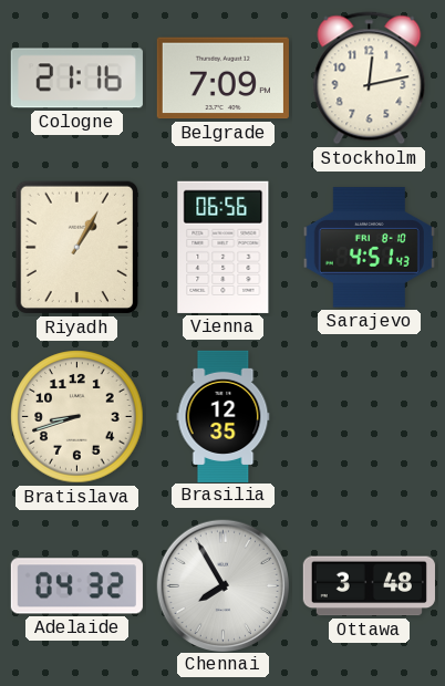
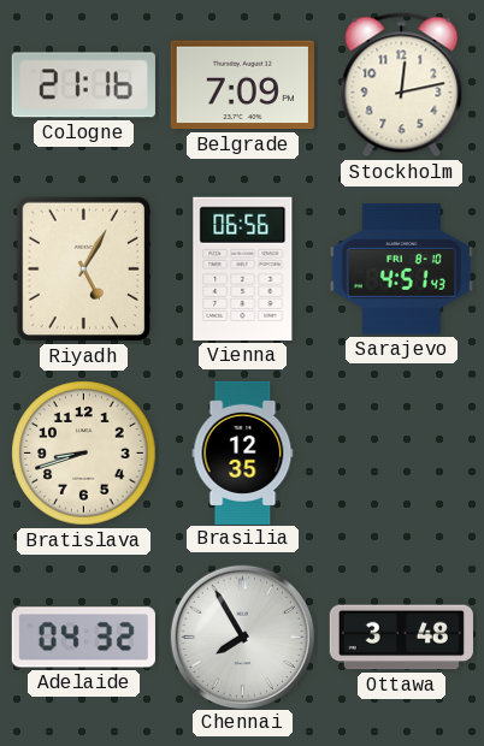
Riyadh: 1:05 -> 5:05 (83, 270)
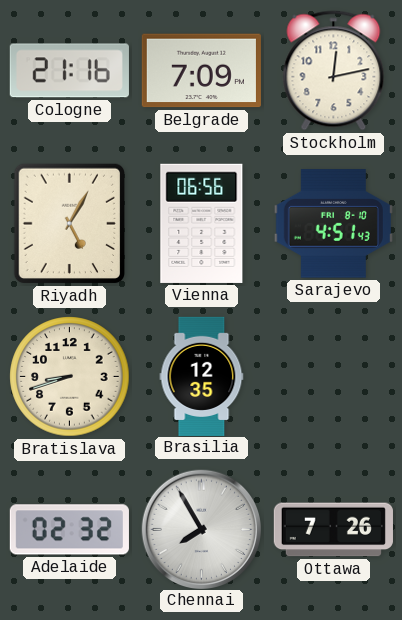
Adelaide: 04:32 -> 02:32 (69, 530)
Ottawa: 3:48 -> 7:26 (333, 530)
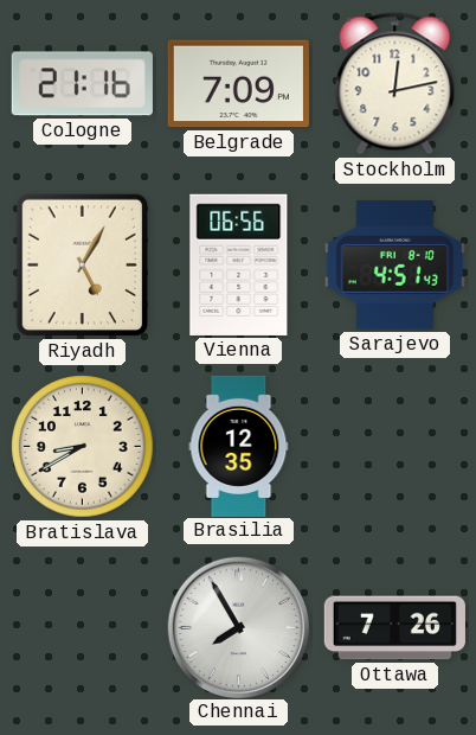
Bratislava: 8:42 -> 8:40 (83, 447)
Adelaide: 02:32 -> none (69, 530)
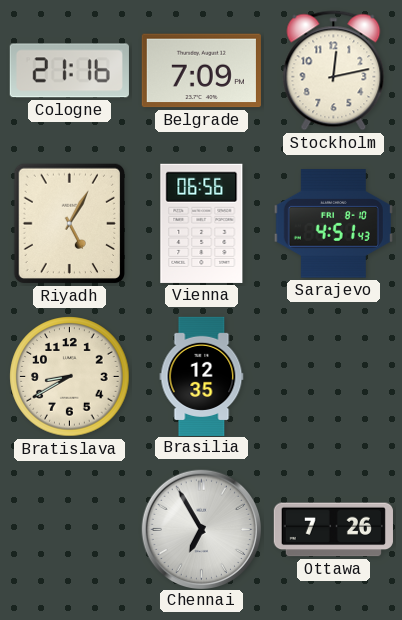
Chennai: 7:55 -> 6:55 (201, 529)
